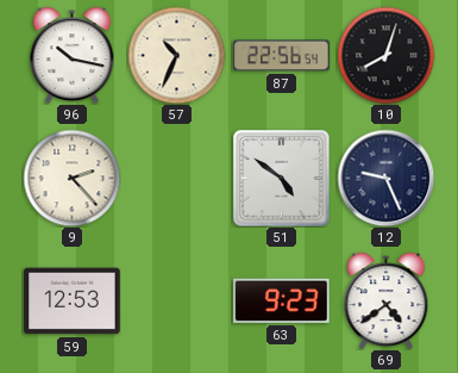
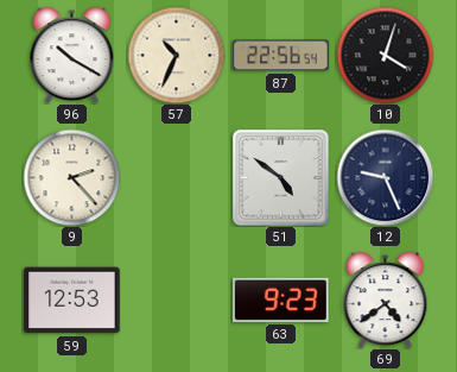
96: 10:17 -> 10:20 (72, 55)
10: 8:03 -> 4:03 (385, 55)
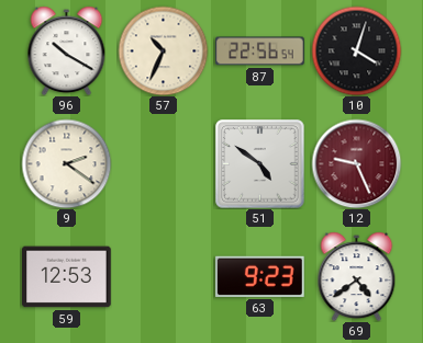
9: 2:23 -> 2:21 (66, 163)
12 dial: navy -> burgundy (356, 163)
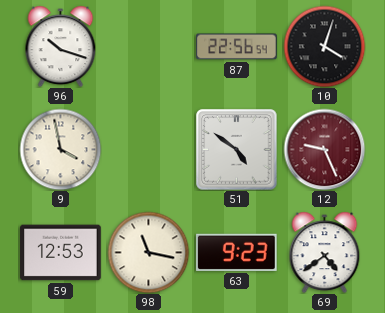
96: 10:20 -> 10:18 (61, 46)
57: 10:34 -> none (163, 50)
9: 2:21 -> 3:58 (60, 149)
98: none -> 11:17 (148, 252)
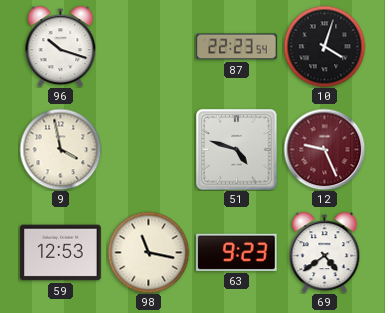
87: 22:56 -> 22:23 (237, 47)
51: 4:51 -> 4:48 (236, 149)
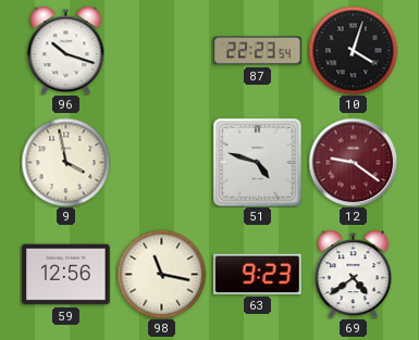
12: 9:26 -> 9:21 (353, 162)
59: 12:53 -> 12:56 (66, 275)
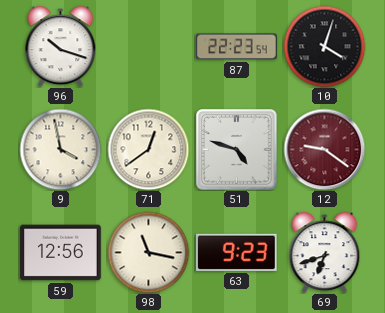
71: none -> 12:39 (148, 149)
69: 4:39 -> 6:42 (325, 252)
